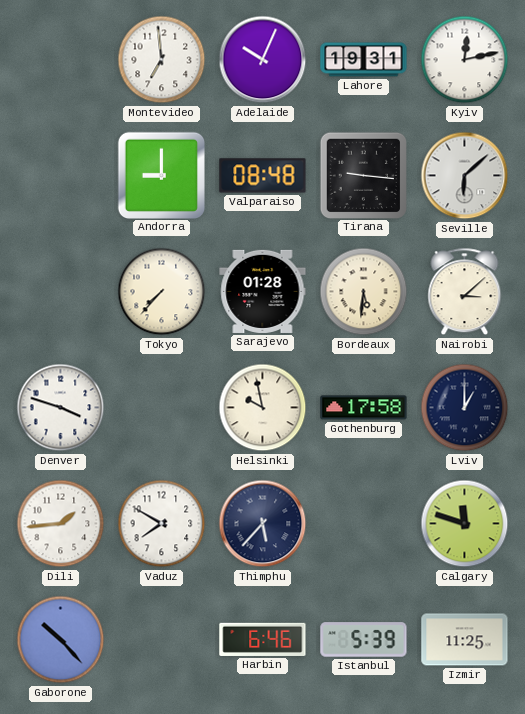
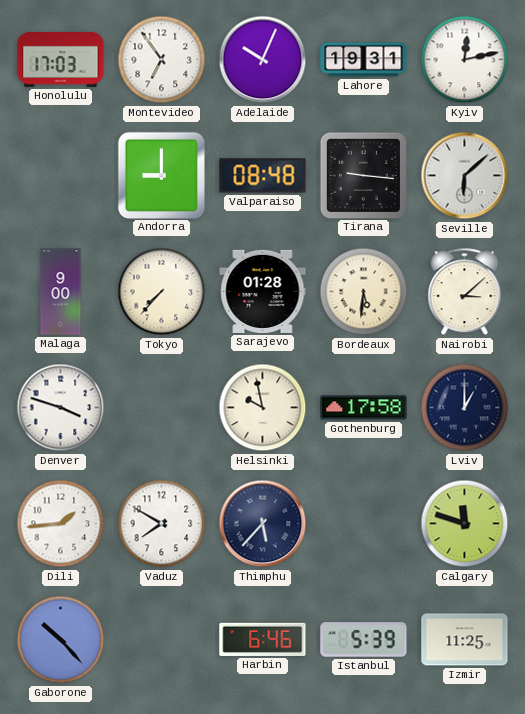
Honolulu: none -> 17:03 (61, 60)
Montevideo: 6:59 -> 6:54 (162, 60)
Malaga: none -> 9:00 (61, 292)
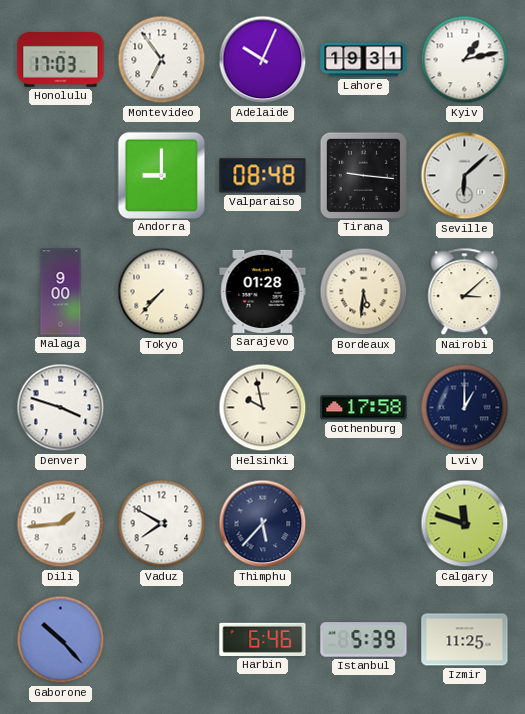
Kyiv: 12:13 -> 1:13 (465, 60)
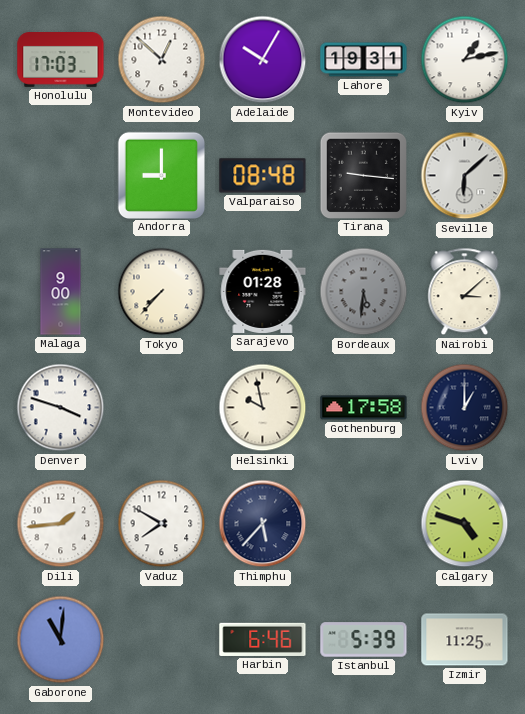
Montevideo: 6:54 -> 12:52 (162, 60)
Adelaide: 10:04 -> 10:05 (263, 60)
Bordeaux dial: cream -> grey (364, 292)
Calgary: 11:48 -> 4:48 (465, 524)
Gaborone: 10:23 -> 11:01 (61, 640)
